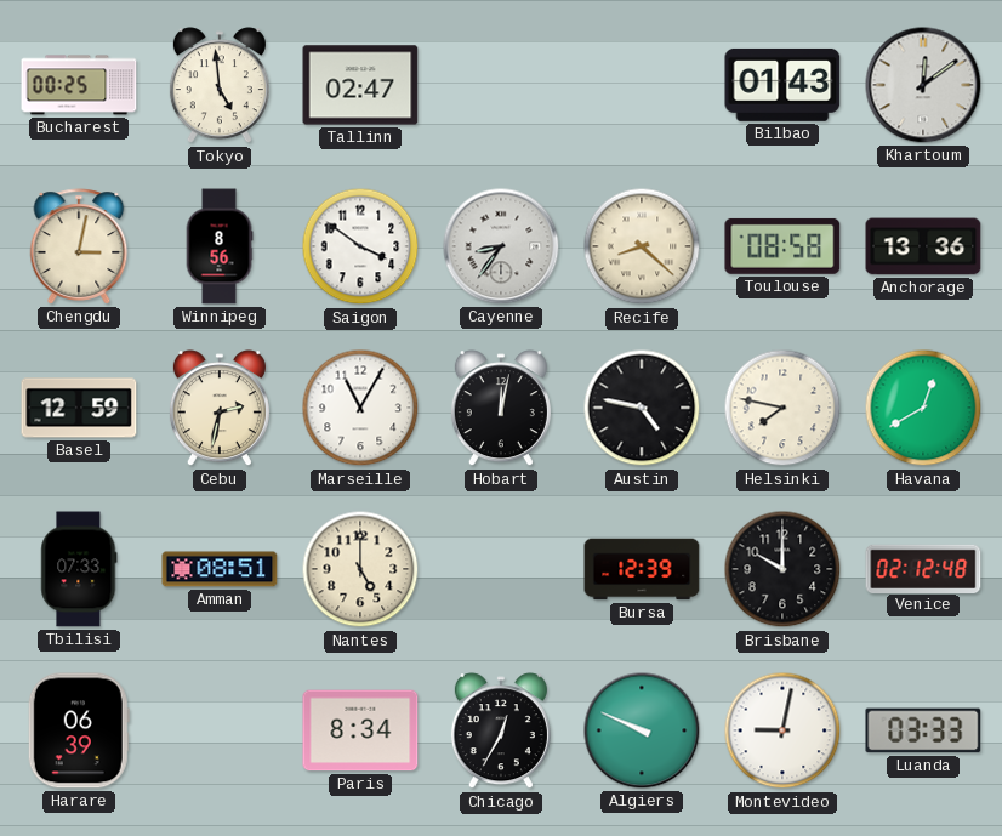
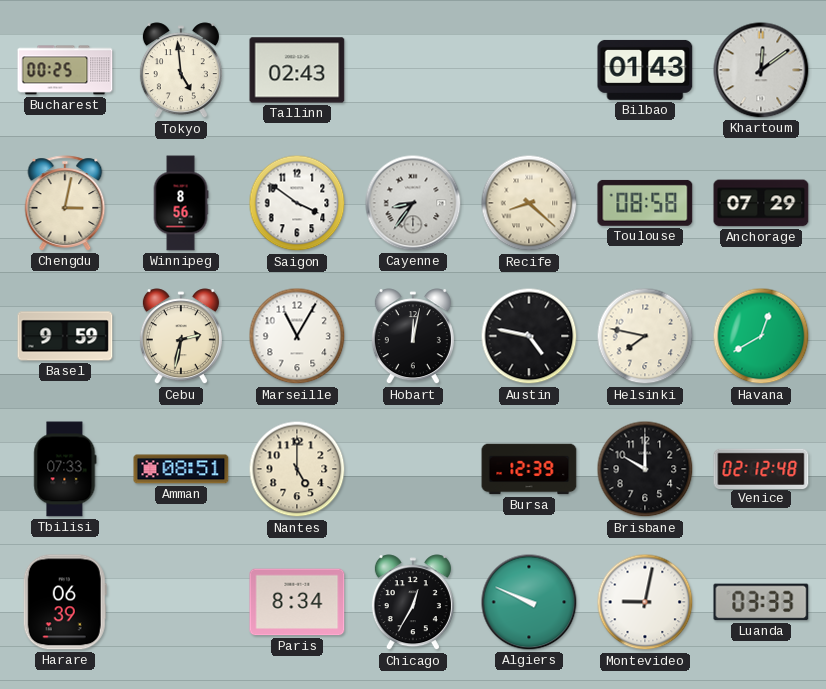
Tallinn: 02:47 -> 02:43 (297, 70)
Anchorage: 13:36 -> 07:29 (761, 203)
Basel: 12:59 -> 9:59 (65, 336)
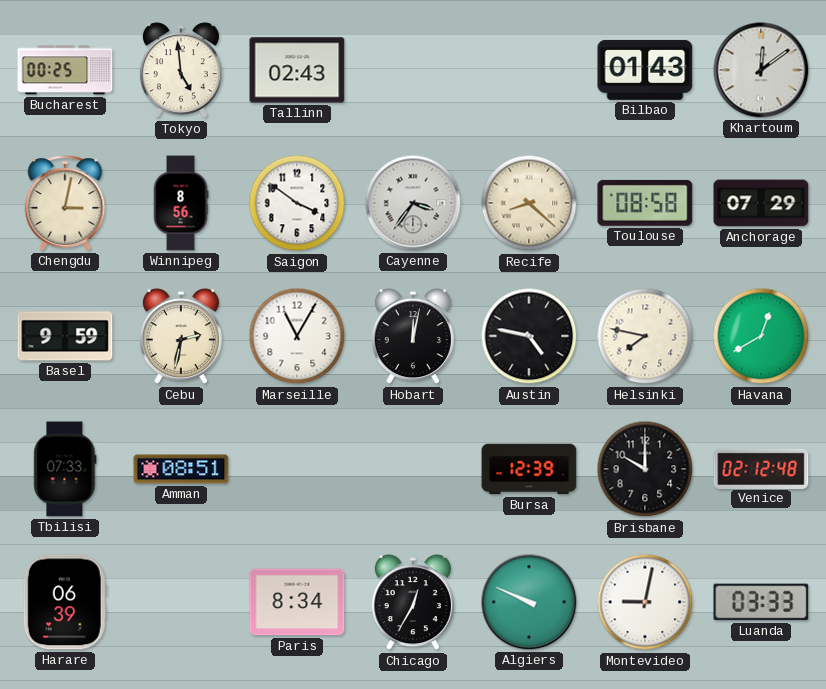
Cayenne: 8:36 -> 3:36 (413, 203)
Nantes: 5:00 -> none (297, 469)
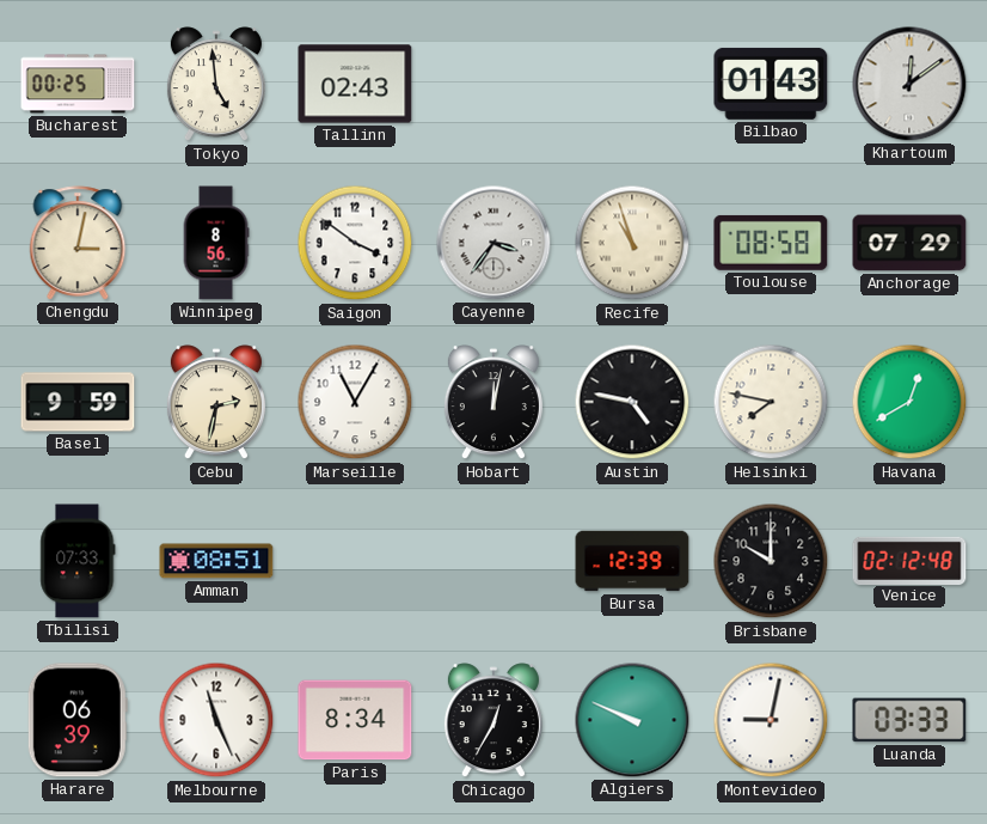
Recife: 8:22 -> 10:57 (632, 243)
Melbourne: none -> 11:26 (216, 720)
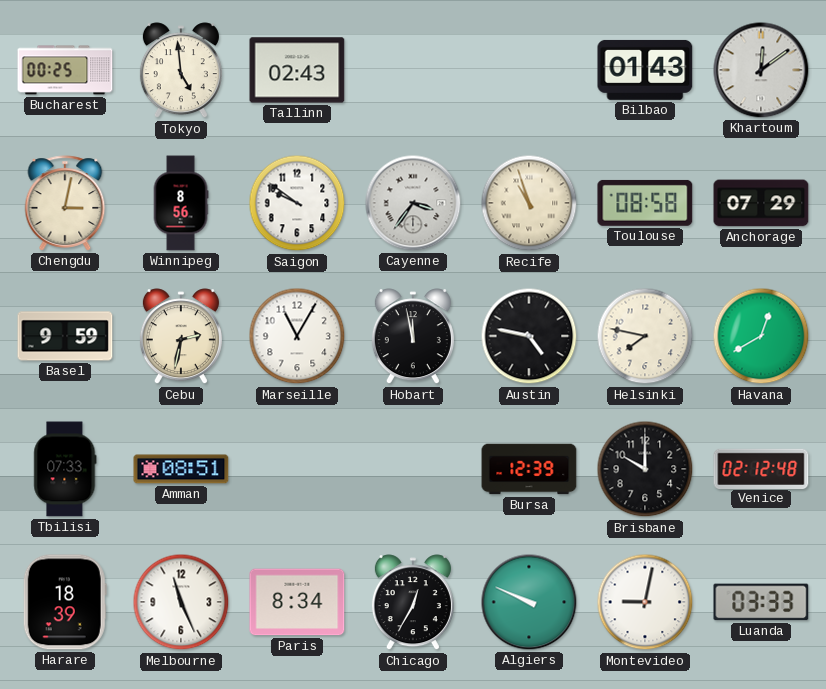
Saigon: 3:51 -> 9:51 (297, 203)
Hobart: 12:02 -> 11:58 (413, 337)
Harare: 06:39 -> 18:39 (65, 602)
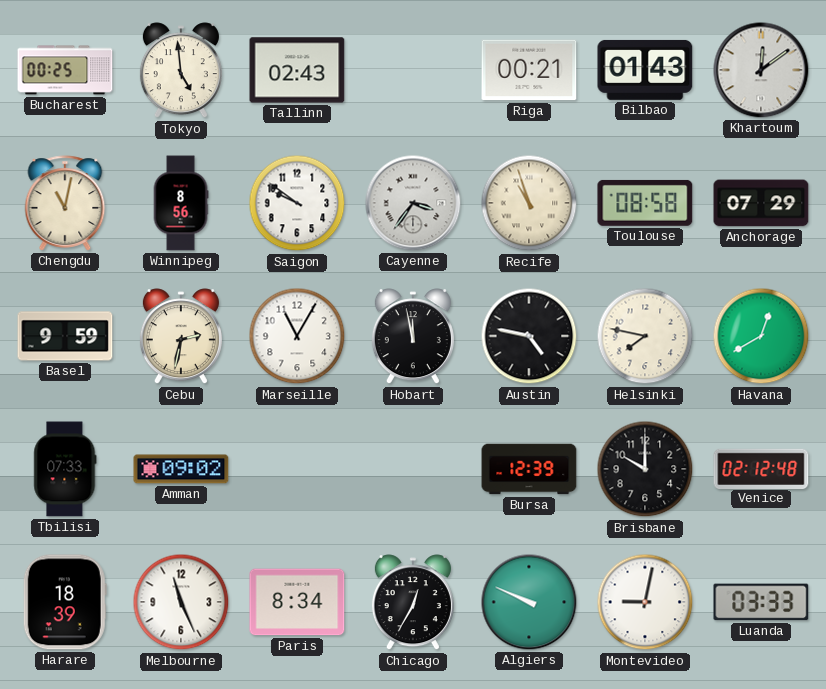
Riga: none -> 00:21 (529, 70)
Chengdu: 3:02 -> 11:02 (65, 203)
Amman: 08:51 -> 09:02 (181, 469)
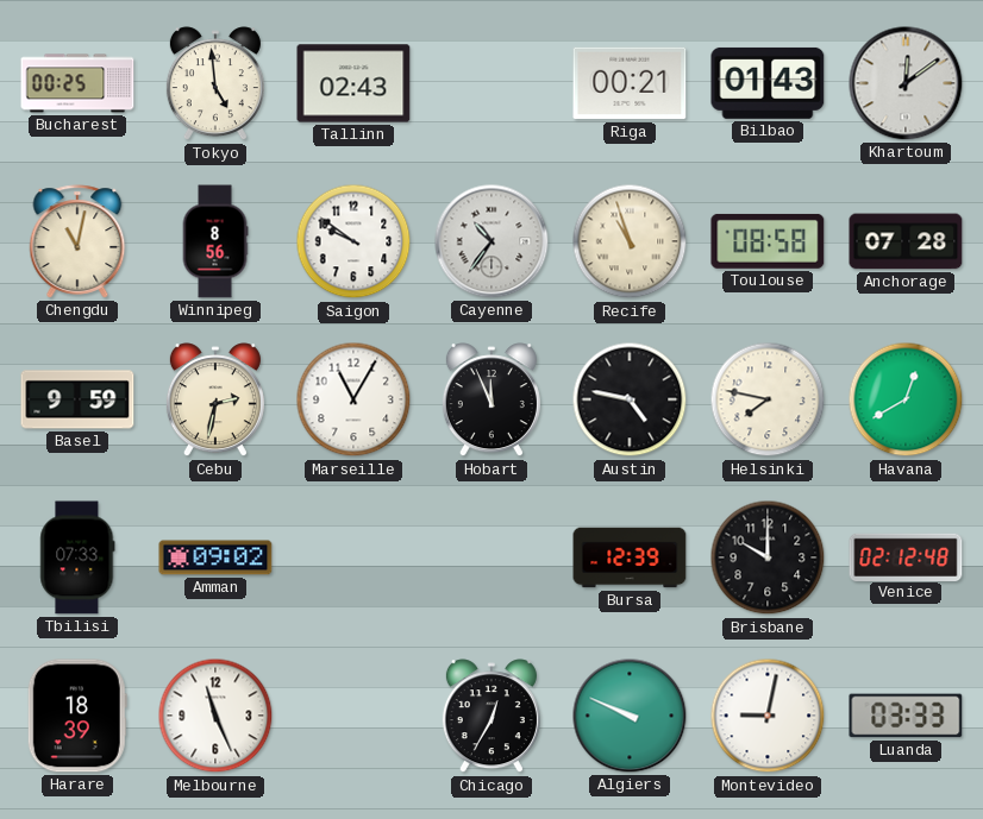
Cayenne: 3:36 -> 10:36 (492, 241)
Anchorage: 07:29 -> 07:28 (906, 241)
Hobart: 11:58 -> 11:56 (492, 401)
Paris: 8:34 -> none (297, 602)
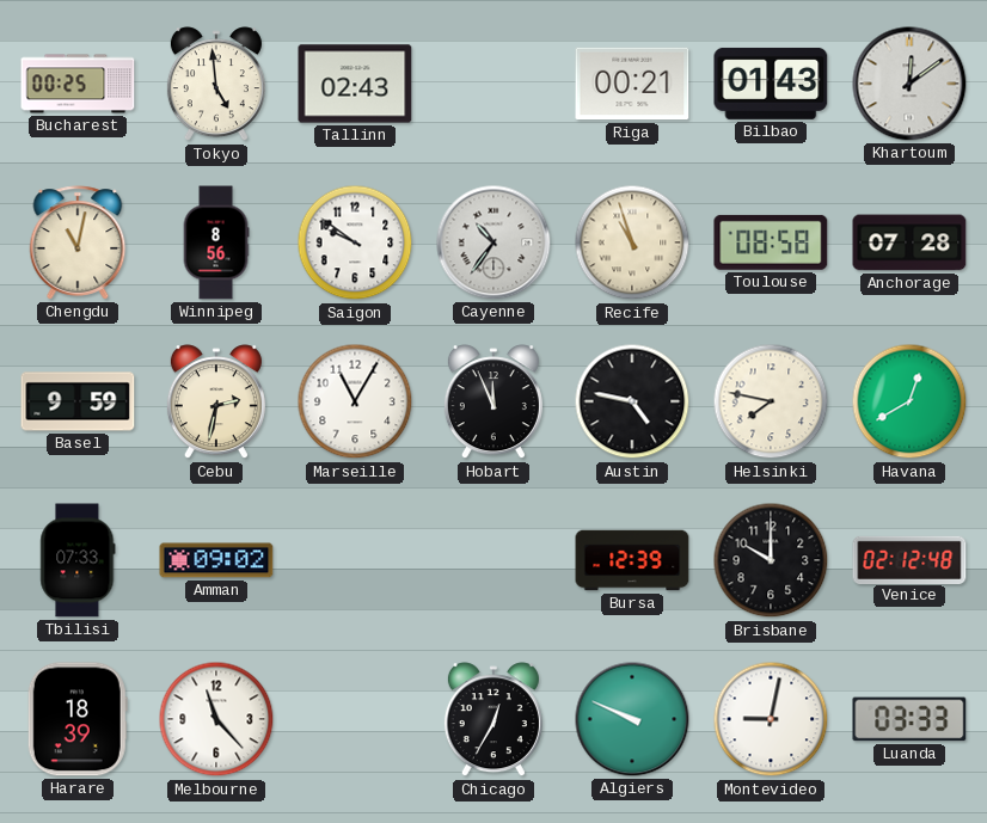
Melbourne: 11:26 -> 11:23 (216, 719)
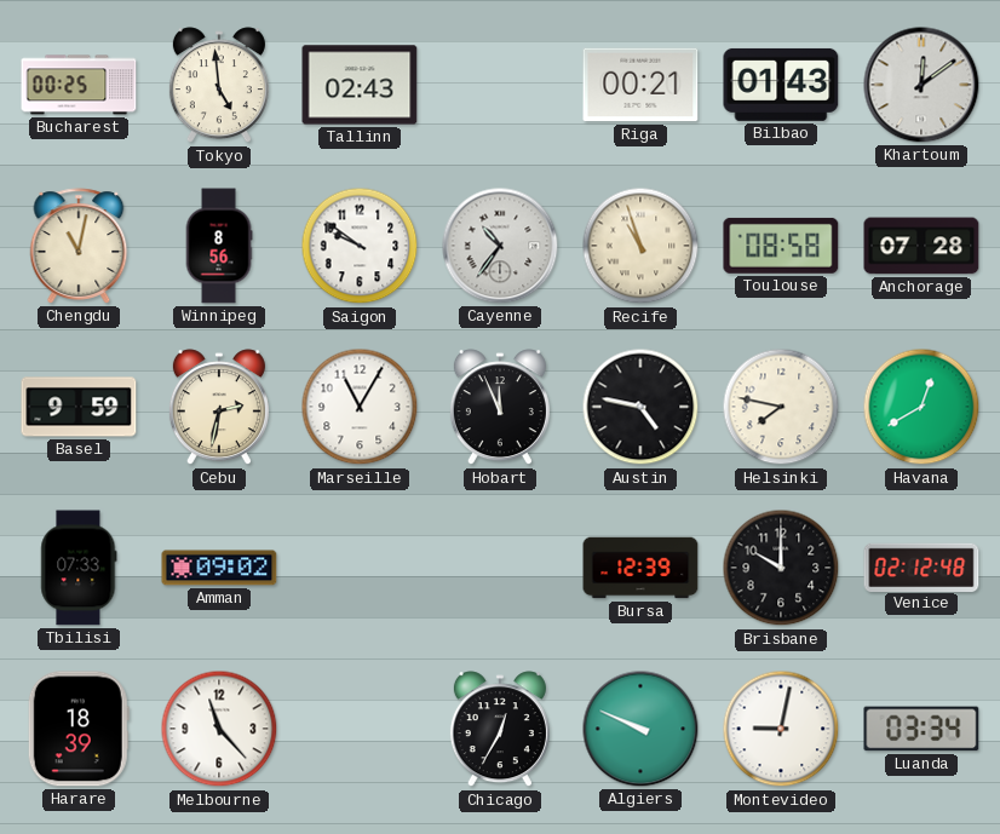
Luanda: 03:33 -> 03:34 (921, 729)
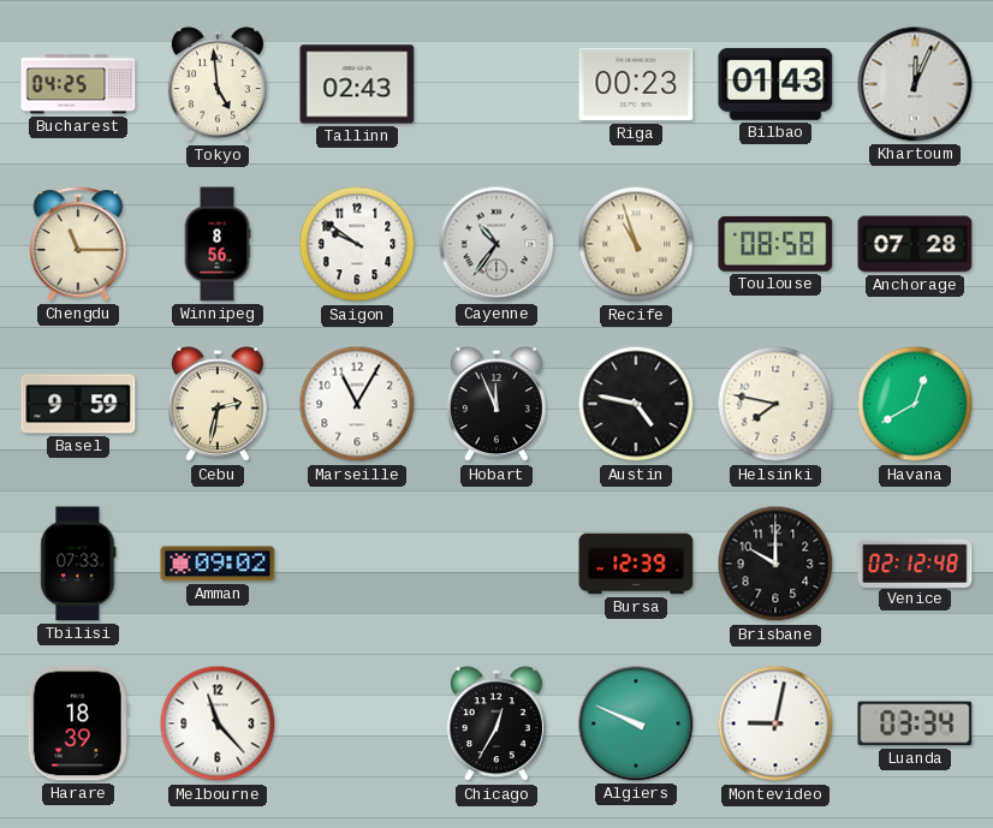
Bucharest: 00:25 -> 04:25 (78, 84)
Riga: 00:21 -> 00:23 (636, 84)
Khartoum: 12:09 -> 12:04 (915, 84)
Chengdu: 11:02 -> 11:15 (78, 244)
